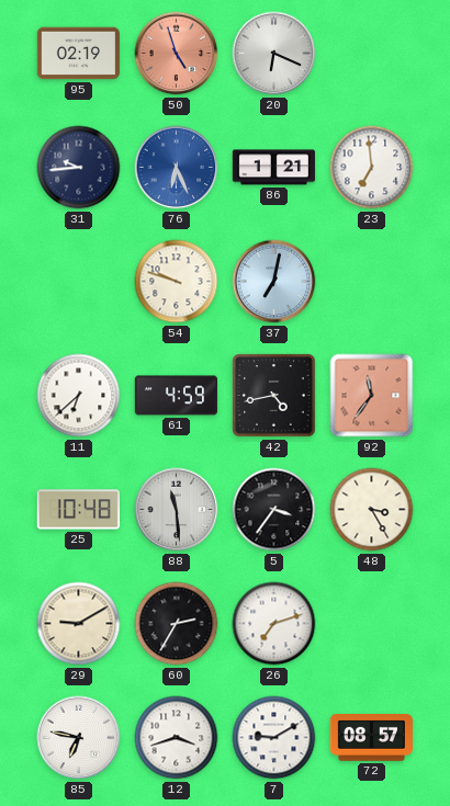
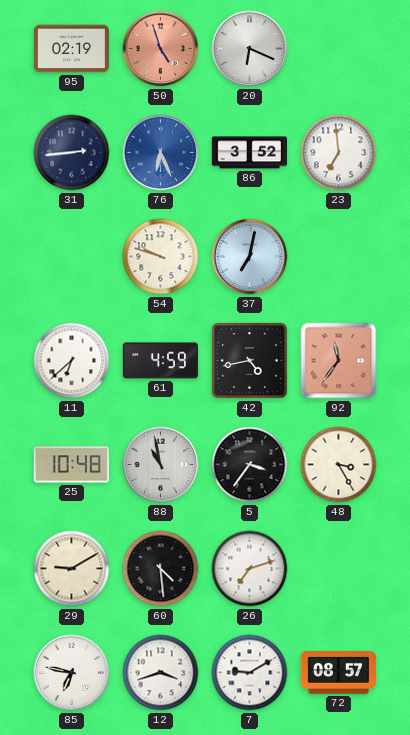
31: 9:44 -> 2:44 (72, 153)
86: 1:21 -> 3:52 (249, 153)
88: 11:29 -> 10:58 (161, 465)
60: 2:35 -> 4:29 (161, 569)
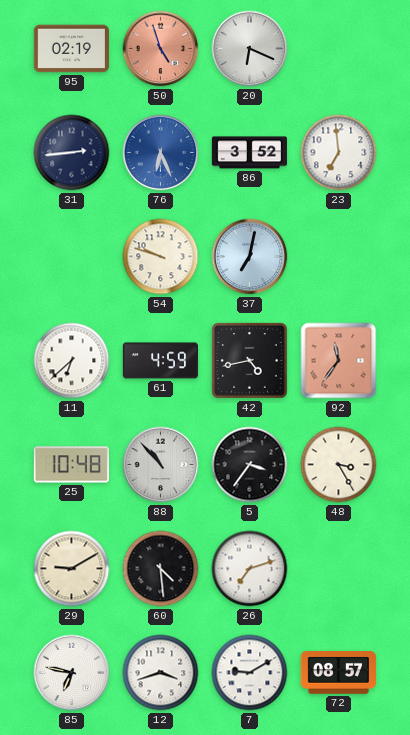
88: 10:58 -> 10:53 (161, 465)
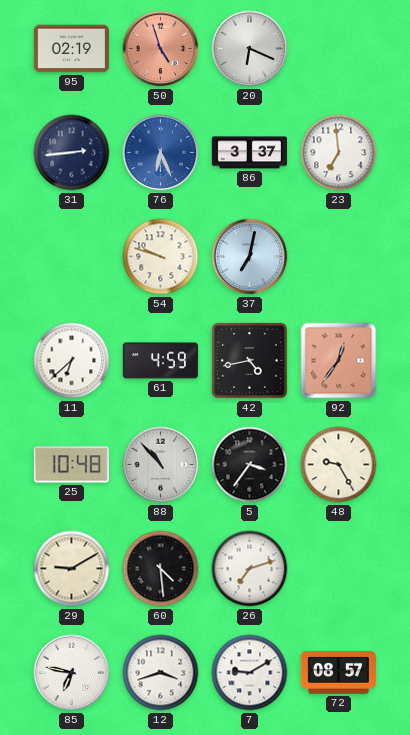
86: 3:52 -> 3:37 (249, 153)
92: 11:36 -> 12:36 (339, 361)
48: 3:25 -> 9:25 (339, 465)
